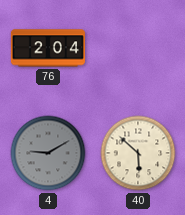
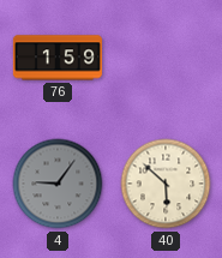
76: 2:04 -> 1:59 (58, 58)
4: 9:10 -> 9:06 (58, 184)
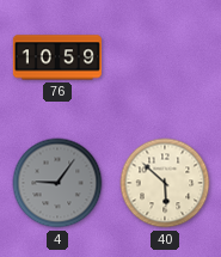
76: 1:59 -> 10:59 (57, 57)
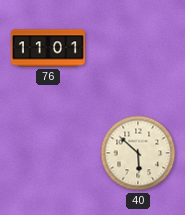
76: 10:59 -> 11:01 (48, 48)
4: 9:06 -> none (57, 183)
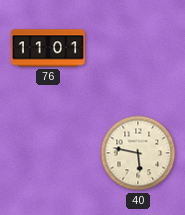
40: 5:52 -> 5:47 (138, 153)
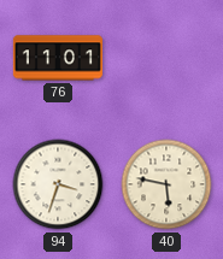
94: none -> 3:33 (58, 184)
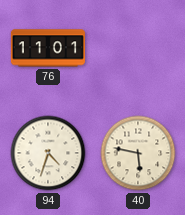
94: 3:33 -> 4:33 (48, 153)
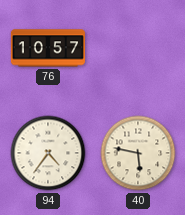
76: 11:01 -> 10:57 (48, 48)
94: 4:33 -> 4:36 (48, 153)
